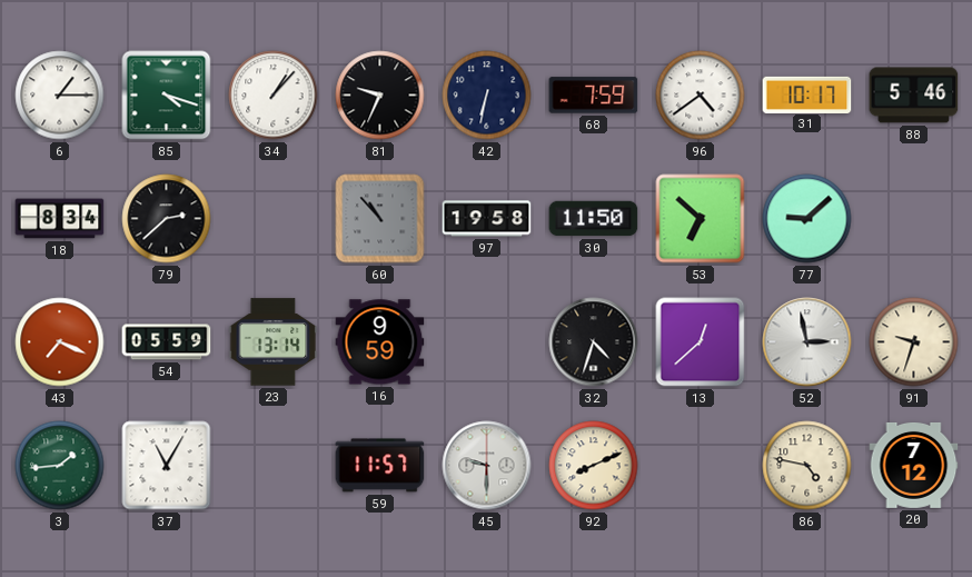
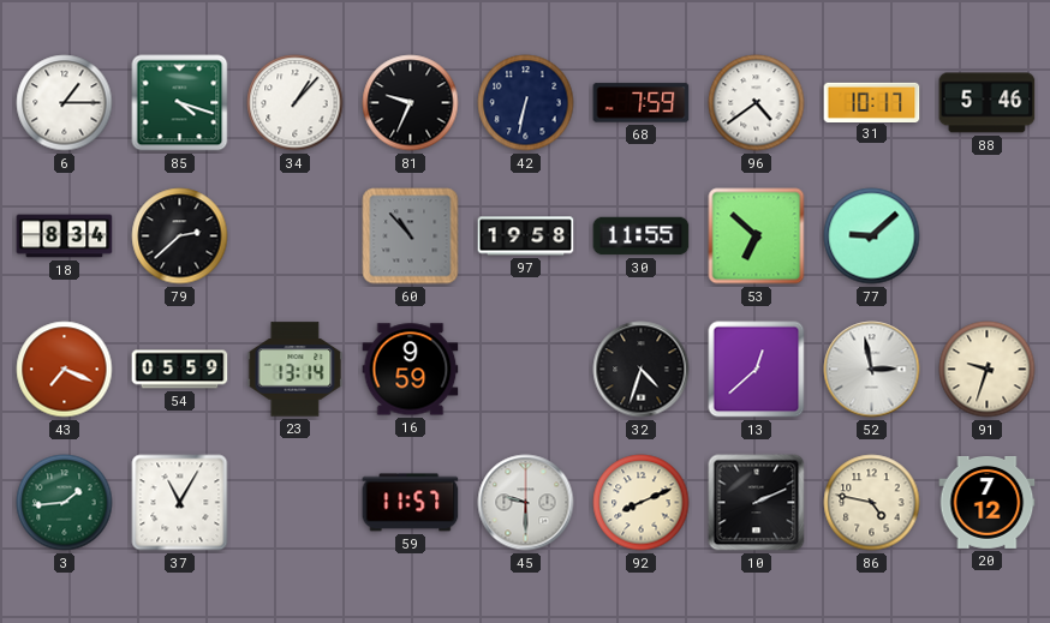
30: 11:50 -> 11:55 (642, 236)
10: none -> 2:11 (757, 503)
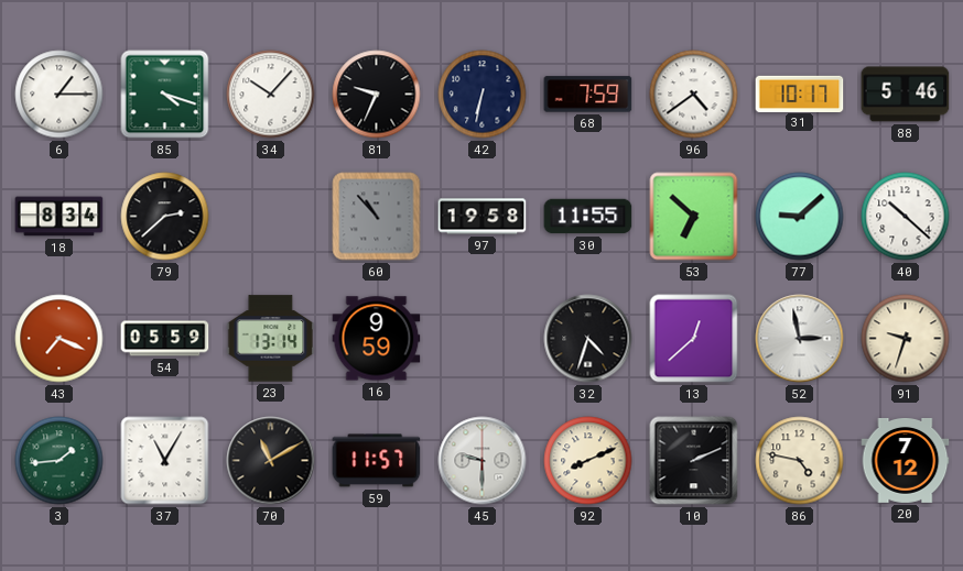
34: 1:07 -> 10:07 (271, 95)
40: none -> 10:22 (906, 217)
70: none -> 11:10 (271, 461)
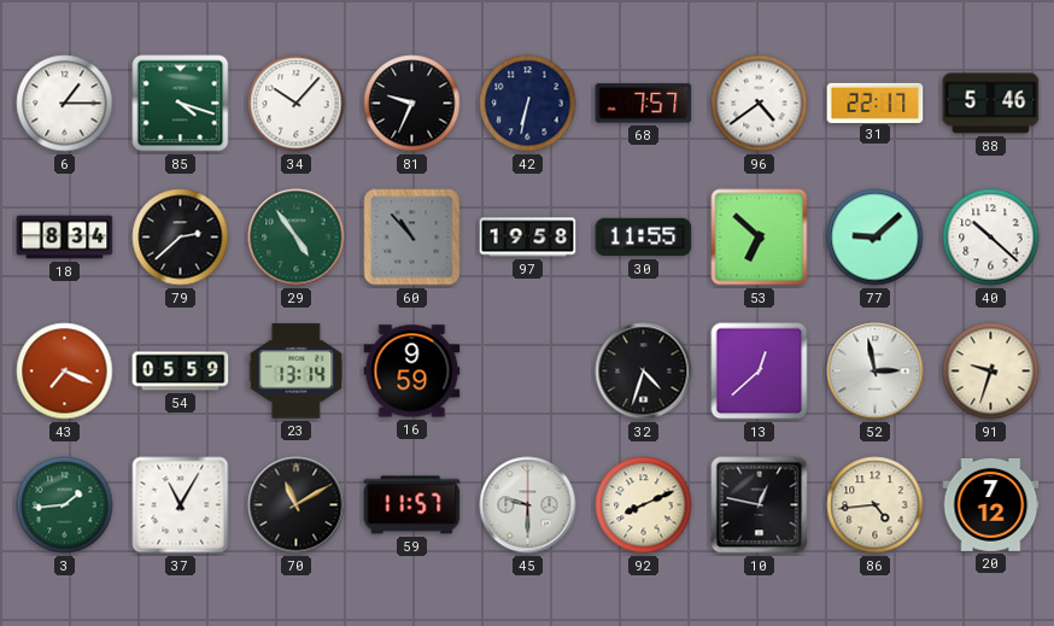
68: 7:59 -> 7:57 (644, 104)
31: 10:17 -> 22:17 (876, 103)
29: none -> 4:54 (297, 238)
10: 2:11 -> 12:47 (760, 505)
86: 4:47 -> 4:44 (876, 505)
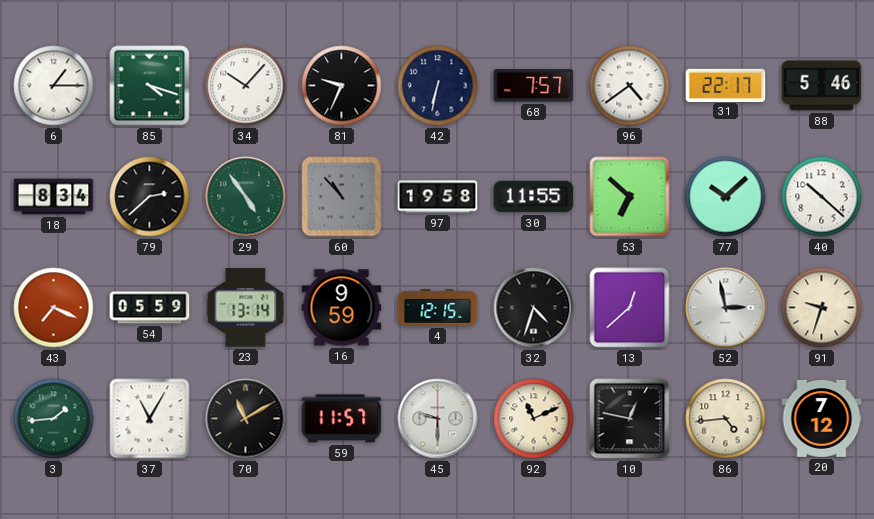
77: 9:08 -> 10:08 (726, 197)
4: none -> 12:15 (438, 307)
92: 8:11 -> 11:11 (534, 419)
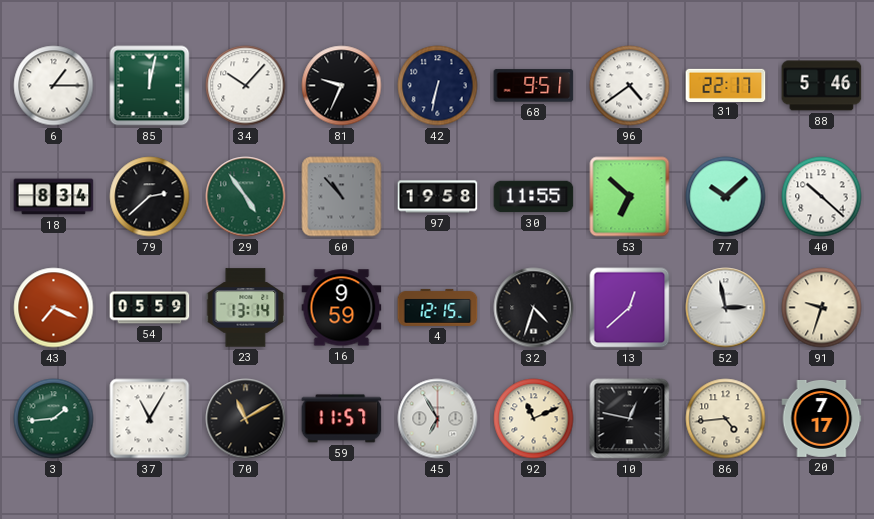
85: 4:18 -> 12:02 (150, 86)
68: 7:57 -> 9:51 (534, 86)
45: 9:30 -> 6:55 (438, 419)
20: 7:12 -> 7:17 (822, 418)
